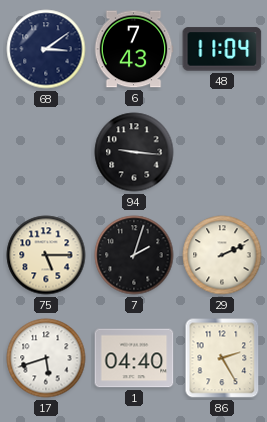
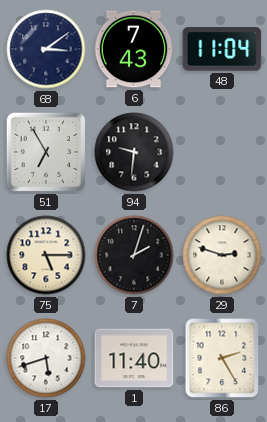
51: none -> 6:55 (46, 152)
94: 9:16 -> 9:31 (134, 152)
29: 2:11 -> 2:48 (222, 255)
1: 04:40 -> 11:40 (134, 358)
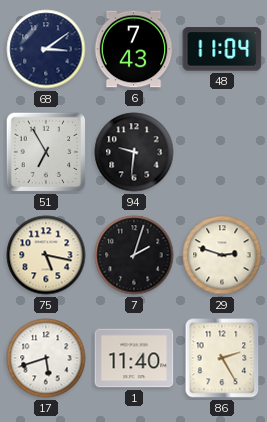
75: 5:15 -> 5:17 (46, 255)
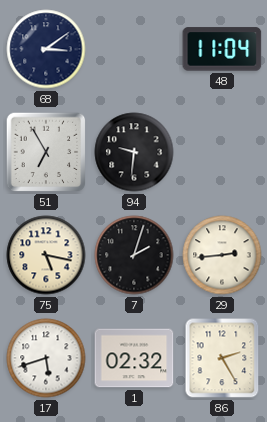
6: 7:43 -> none (134, 49)
29: 2:48 -> 2:44 (222, 255)
1: 11:40 -> 02:32 (134, 358)
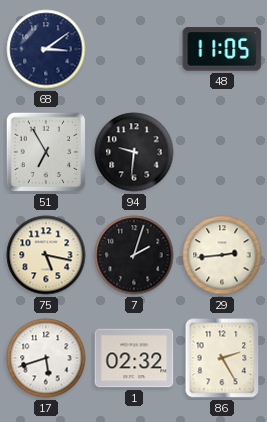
48: 11:04 -> 11:05 (222, 49)
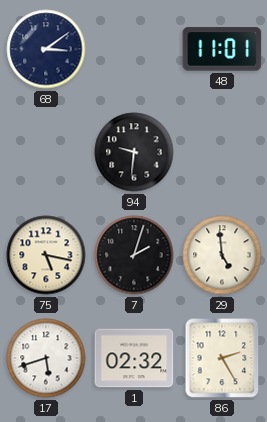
48: 11:05 -> 11:01 (222, 49)
51: 6:55 -> none (46, 152)
29: 2:44 -> 4:59 (222, 255)
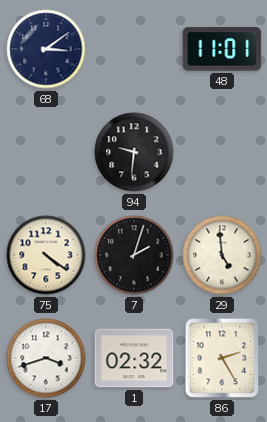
75: 5:17 -> 4:21 (46, 255)
17: 5:42 -> 3:42 (46, 358)
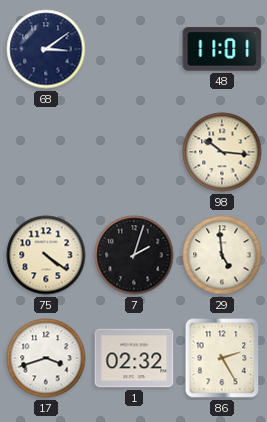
94: 9:31 -> none (134, 152)
98: none -> 10:16 (222, 152)
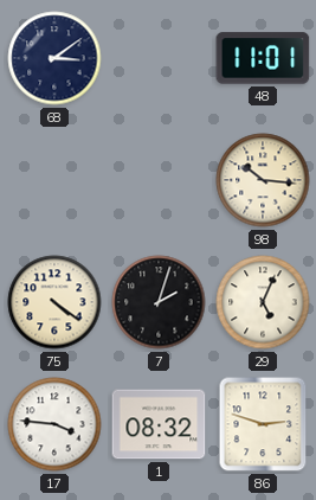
29: 4:59 -> 5:04 (263, 302)
17: 3:42 -> 3:46 (54, 424)
1: 02:32 -> 08:32 (159, 424)
86: 2:25 -> 2:48 (263, 424)
